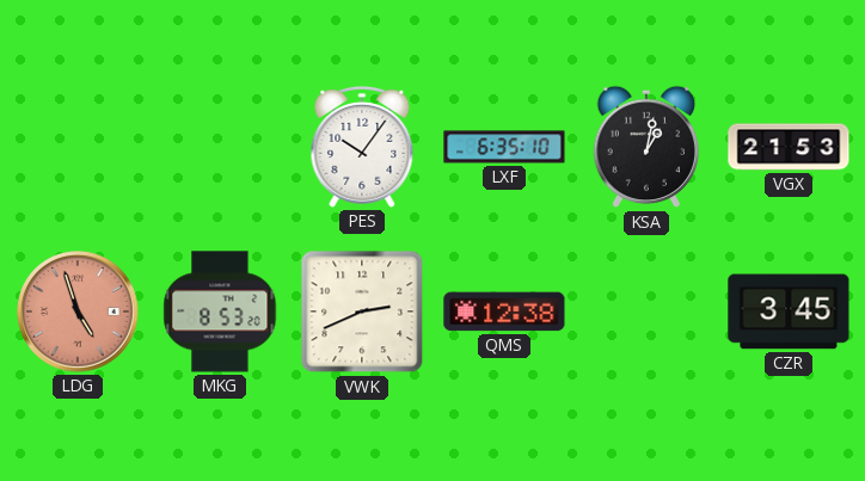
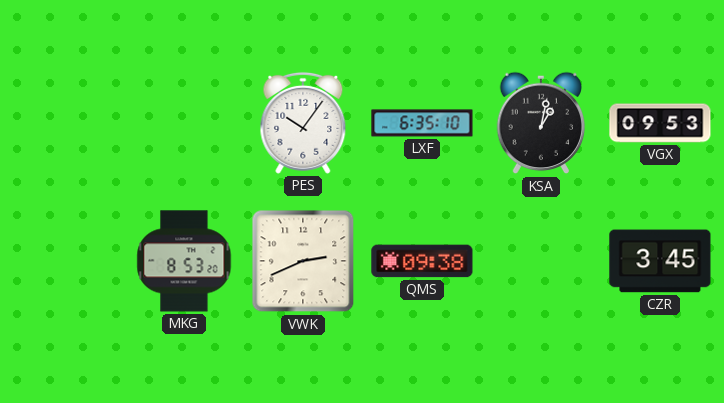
VGX: 21:53 -> 09:53 (660, 123)
LDG: 4:57 -> none (78, 312)
QMS: 12:38 -> 09:38 (422, 261)
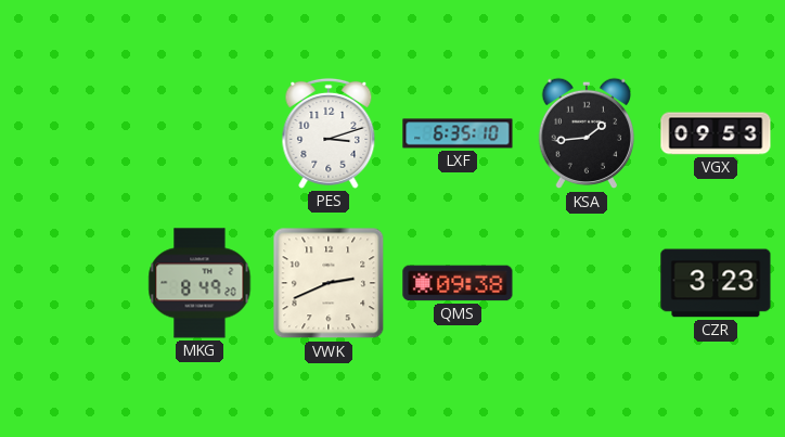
PES: 10:06 -> 3:12 (329, 133)
KSA: 1:02 -> 1:44 (587, 133)
MKG: 8:53 -> 8:49 (200, 283)
CZR: 3:45 -> 3:23 (716, 283)
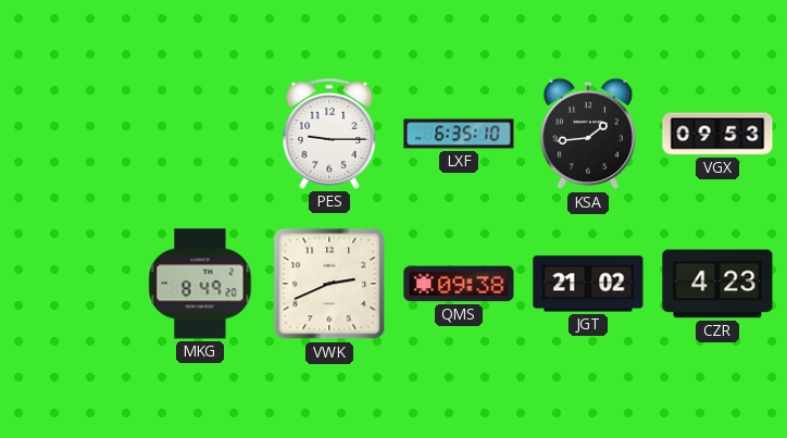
PES: 3:12 -> 9:15 (329, 134)
JGT: none -> 21:02 (588, 284)
CZR: 3:23 -> 4:23 (717, 284)
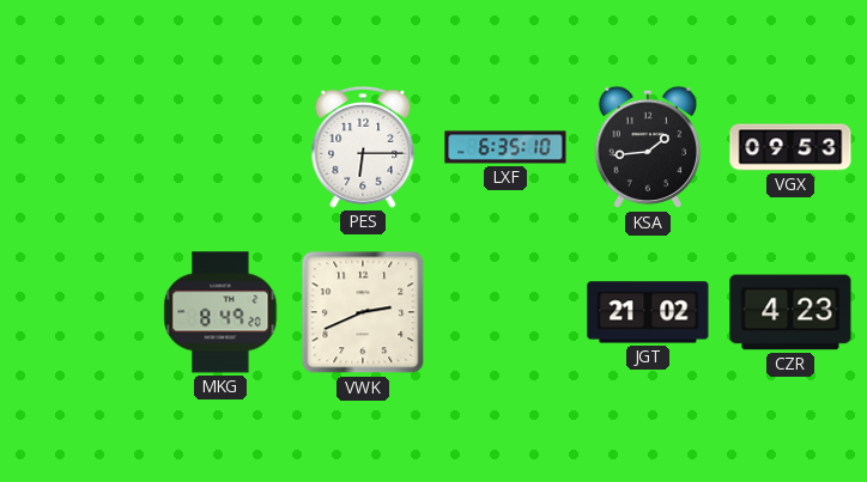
PES: 9:15 -> 6:15 (363, 147)
QMS: 09:38 -> none (459, 284)
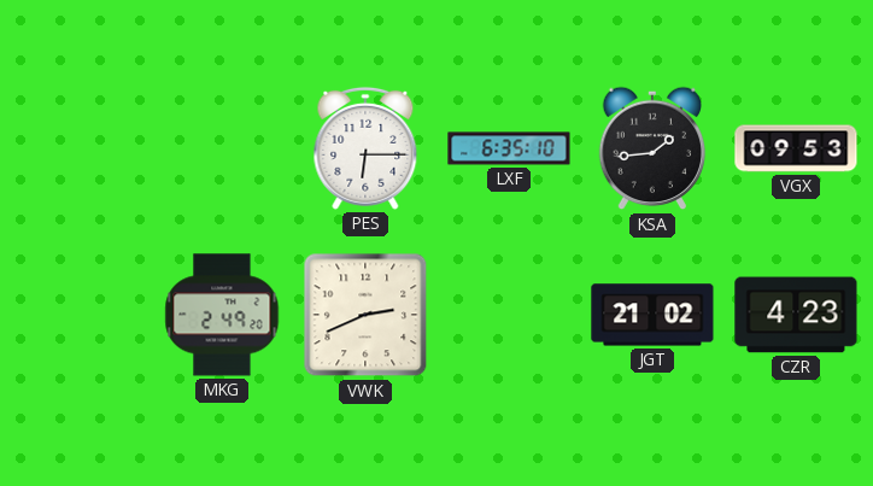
MKG: 8:49 -> 2:49 (222, 315)
